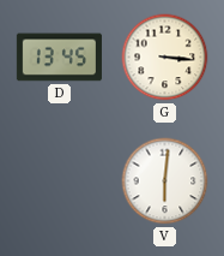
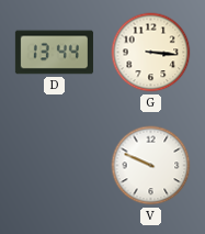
D: 13:45 -> 13:44 (54, 53)
V: 6:01 -> 9:49 (151, 166)
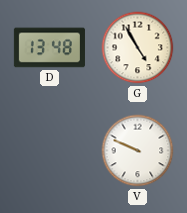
D: 13:44 -> 13:48 (49, 48)
G: 3:16 -> 4:55 (138, 48)
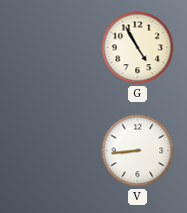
D: 13:48 -> none (49, 48)
V: 9:49 -> 8:44 (138, 151)
